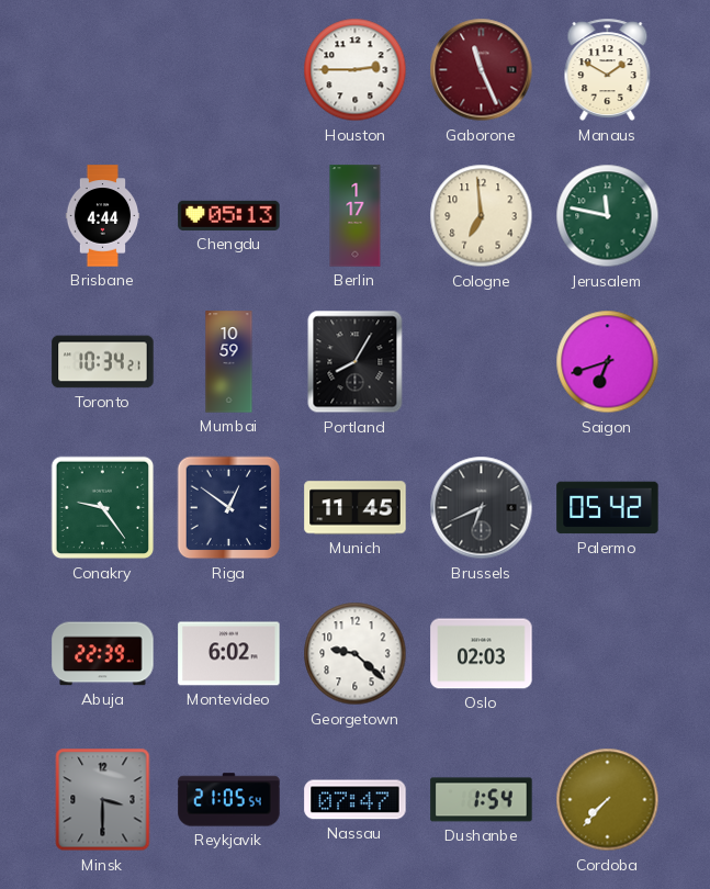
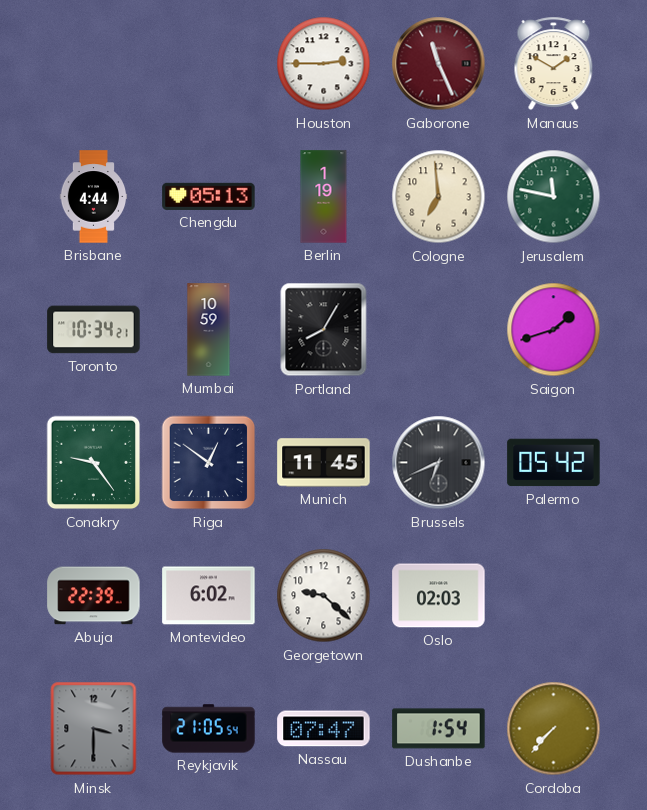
Berlin: 1:17 -> 1:19 (324, 197)
Saigon: 6:42 -> 1:42 (554, 330)
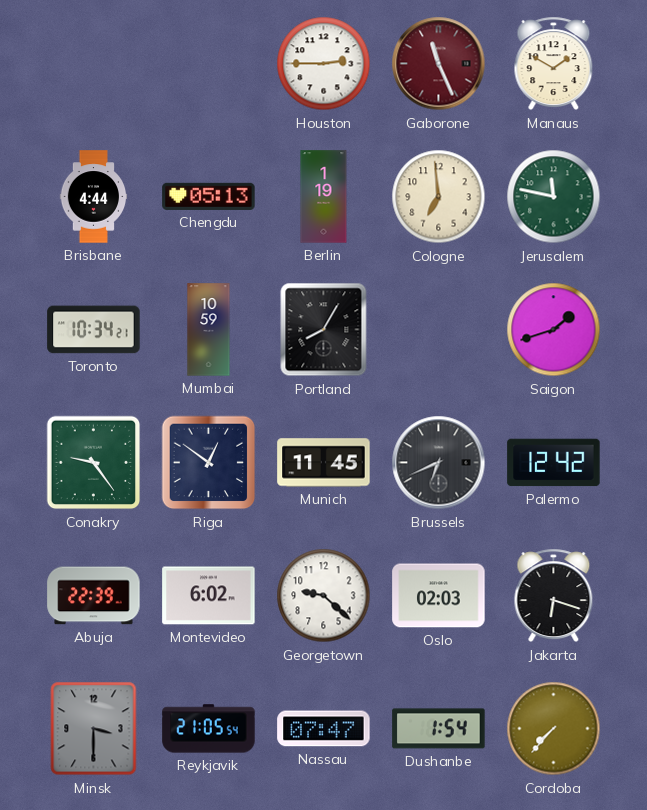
Palermo: 05:42 -> 12:42 (554, 463)
Jakarta: none -> 6:18 (554, 596)
